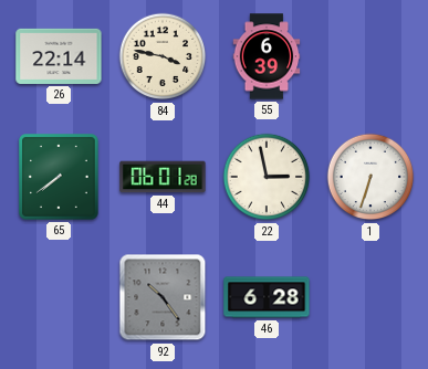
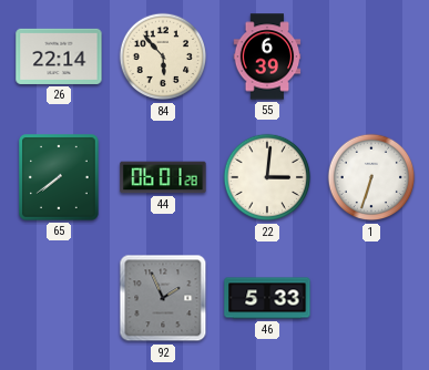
84: 3:47 -> 5:53 (163, 56)
22: 2:58 -> 3:01 (267, 177)
92: 10:24 -> 1:56 (163, 298)
46: 6:28 -> 5:33 (267, 298)
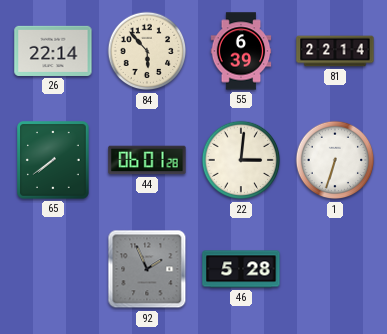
81: none -> 22:14 (335, 51)
46: 5:33 -> 5:28 (241, 269)
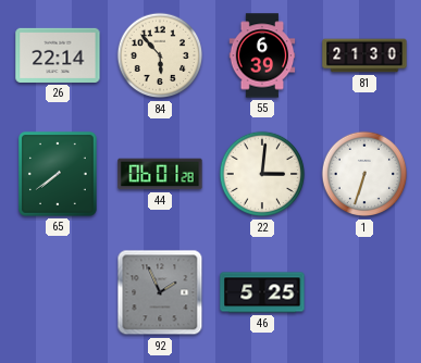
81: 22:14 -> 21:30 (364, 55)
46: 5:28 -> 5:25 (262, 292)
